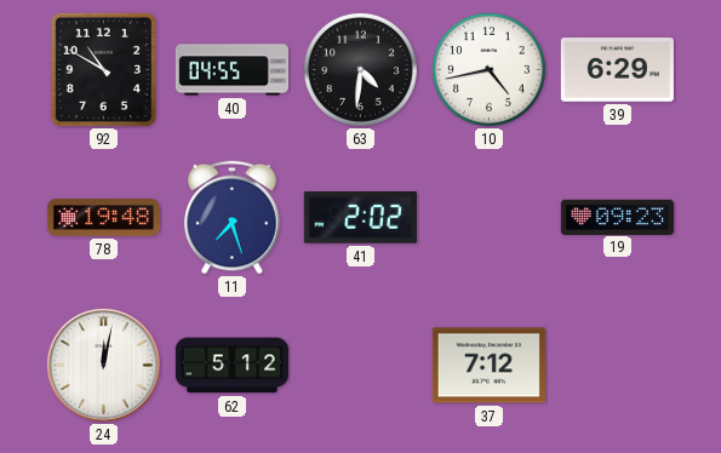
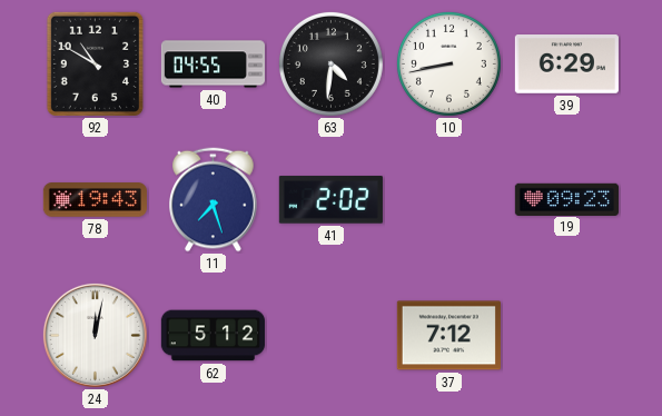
10: 4:43 -> 8:43 (448, 63)
78: 19:48 -> 19:43 (95, 200)
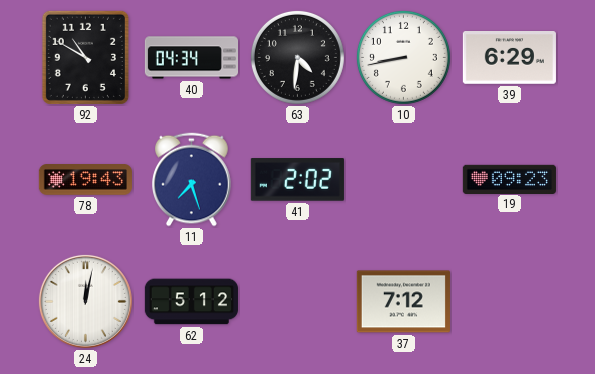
40: 04:55 -> 04:34 (191, 58)
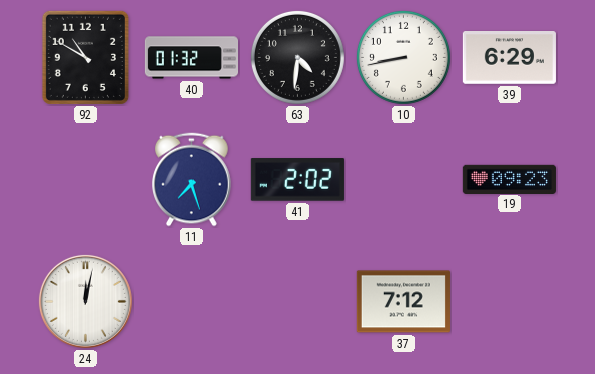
40: 04:34 -> 01:32 (191, 58)
78: 19:43 -> none (85, 180)
62: 5:12 -> none (191, 302)
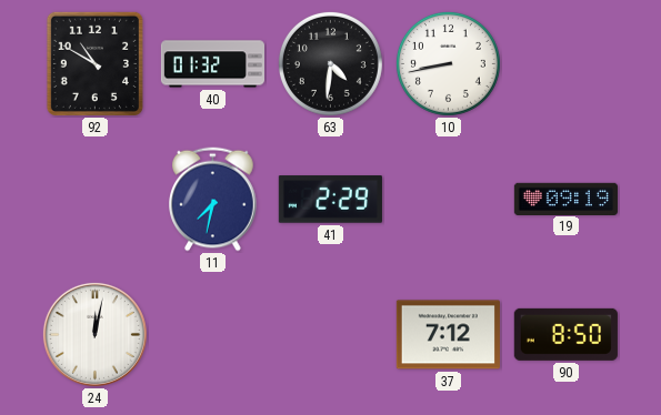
39: 6:29 -> none (509, 58)
11: 7:27 -> 7:32 (213, 200)
41: 2:02 -> 2:29 (330, 200)
19: 09:23 -> 09:19 (565, 199)
90: none -> 8:50 (565, 334)
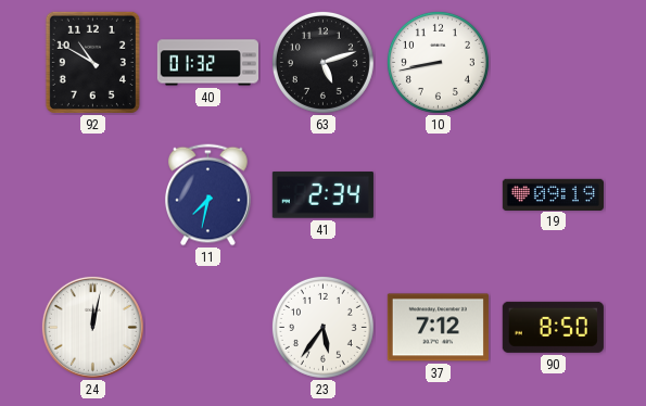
63: 4:31 -> 5:12 (322, 62)
41: 2:29 -> 2:34 (322, 195)
23: none -> 5:36 (322, 327)
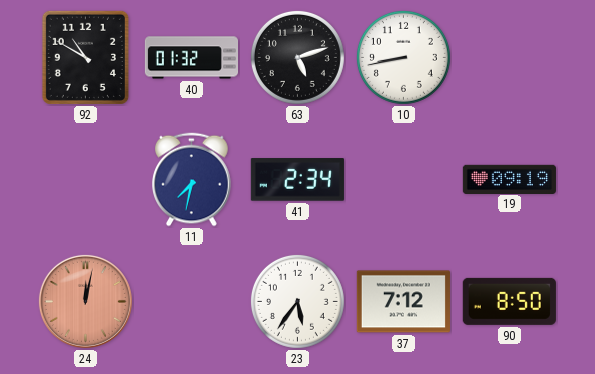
24 dial: white -> salmon (85, 301)
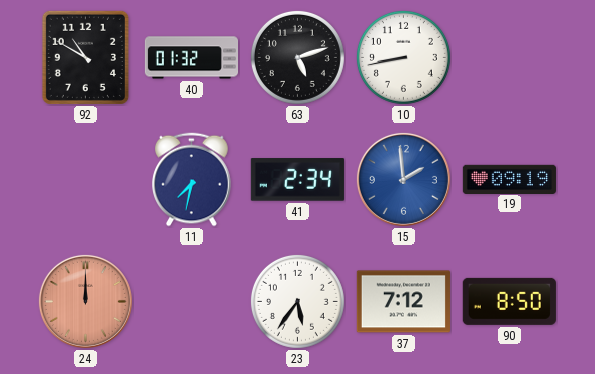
15: none -> 1:59 (403, 179)
24: 12:02 -> 12:00 (85, 301)
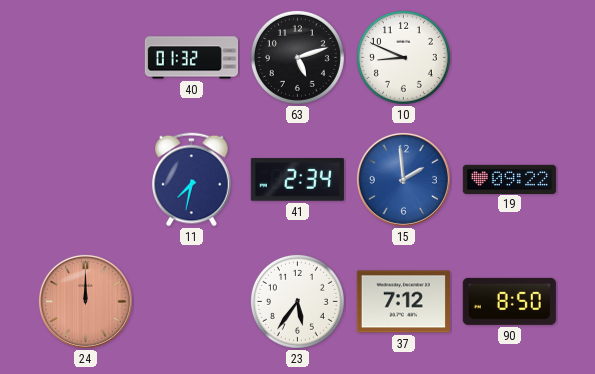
92: 10:50 -> none (85, 57)
10: 8:43 -> 8:49 (403, 57)
19: 09:19 -> 09:22 (509, 179)
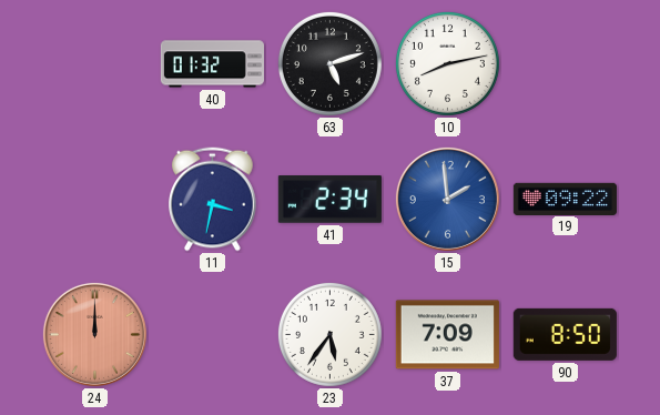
10: 8:49 -> 8:13 (447, 63)
11: 7:32 -> 3:32 (213, 200)
37: 7:12 -> 7:09 (447, 335)
